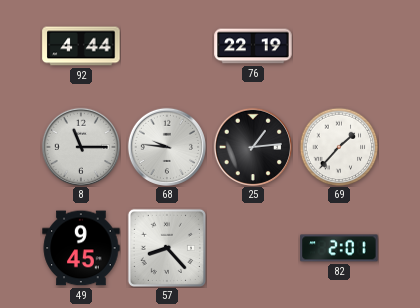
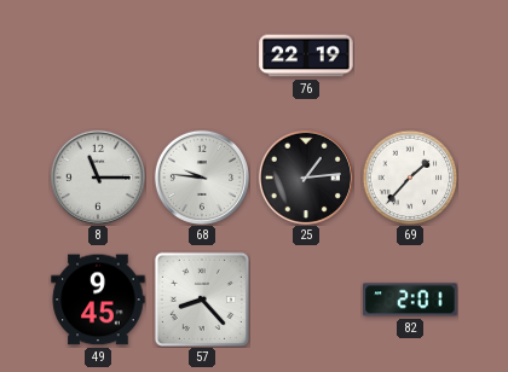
92: 4:44 -> none (81, 46)
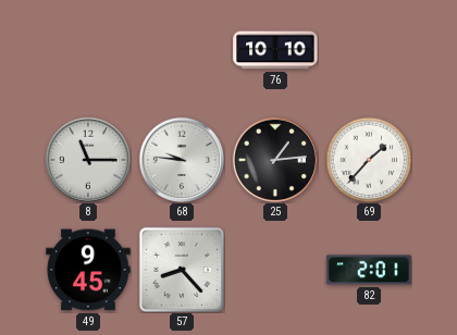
76: 22:19 -> 10:10 (275, 50)
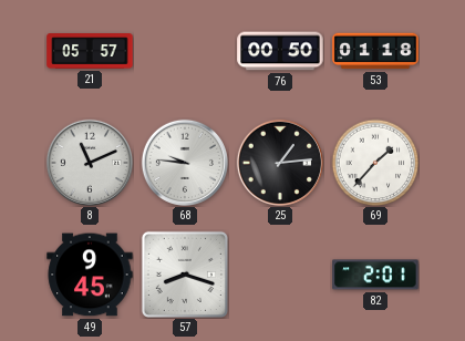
21: none -> 05:57 (90, 51)
76: 10:10 -> 00:50 (280, 51)
53: none -> 01:18 (375, 51)
8: 11:15 -> 11:11 (90, 163)
57: 8:23 -> 8:18 (185, 275)
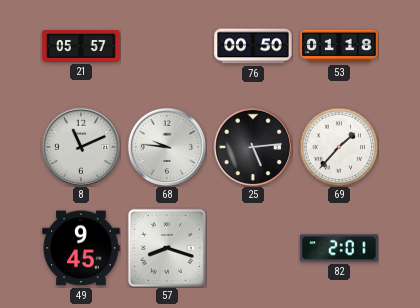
25: 1:14 -> 5:14 (253, 147)
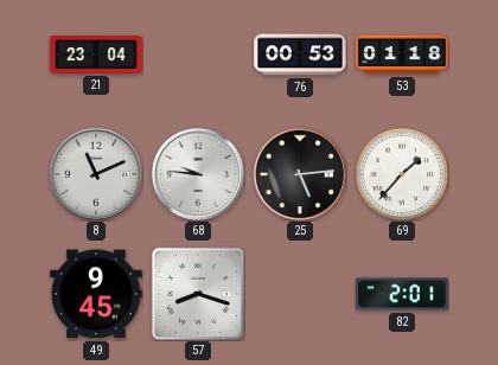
21: 05:57 -> 23:04 (96, 55)
76: 00:50 -> 00:53 (300, 55)
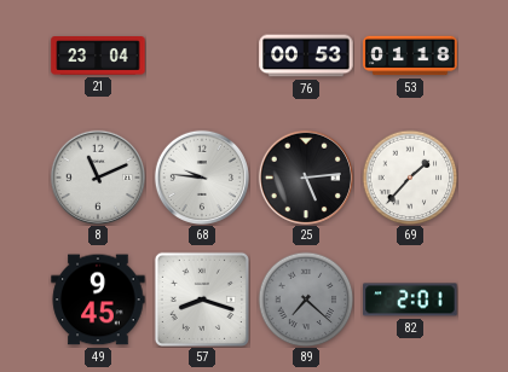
89: none -> 7:22 (306, 300)
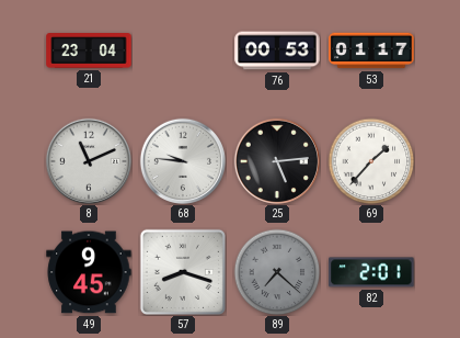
53: 01:18 -> 01:17 (371, 50)
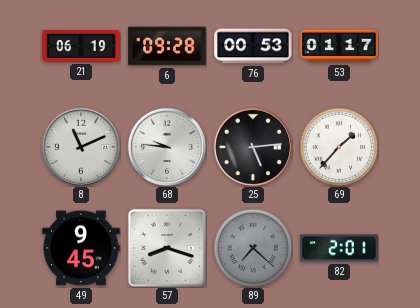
21: 23:04 -> 06:19 (81, 46)
6: none -> 09:28 (167, 46)
